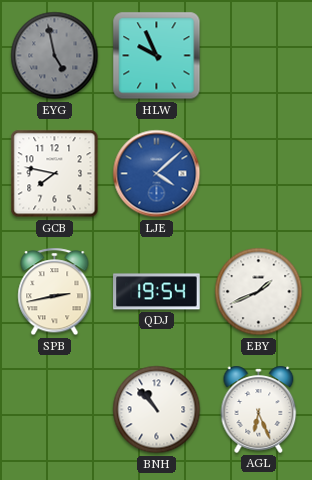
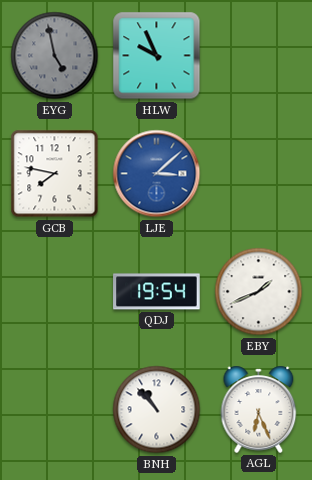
LJE: 4:08 -> 3:08 (157, 174)
SPB: 2:43 -> none (55, 292)
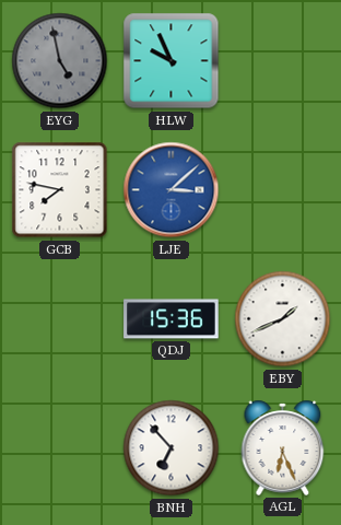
QDJ: 19:54 -> 15:36 (172, 319)
BNH: 10:53 -> 6:53 (172, 448)
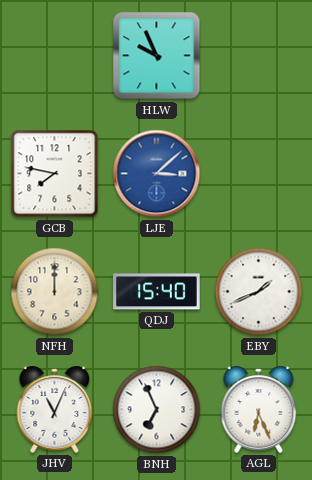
EYG: 4:58 -> none (60, 61)
NFH: none -> 12:00 (55, 292)
QDJ: 15:36 -> 15:40 (157, 292)
JHV: none -> 11:04 (55, 409)
BNH: 6:53 -> 6:56 (157, 410)
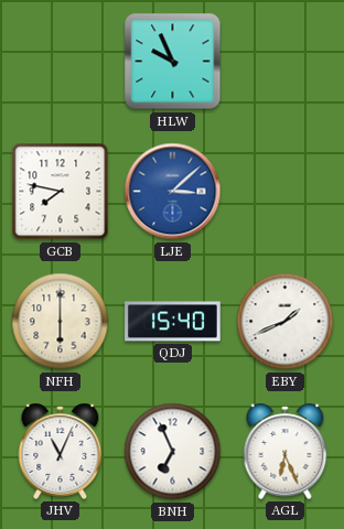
NFH: 12:00 -> 6:00 (61, 322)
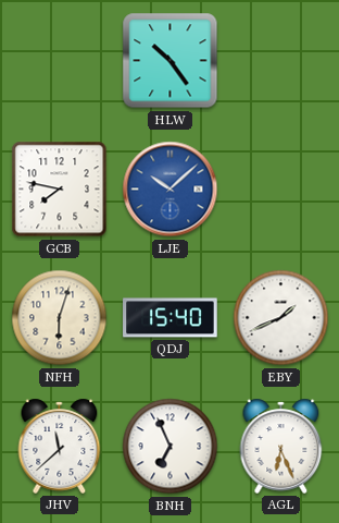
HLW: 9:56 -> 10:24 (171, 61)
LJE: 3:08 -> 10:08 (171, 190)
NFH: 6:00 -> 6:03 (60, 318)
JHV: 11:04 -> 11:38 (60, 446)
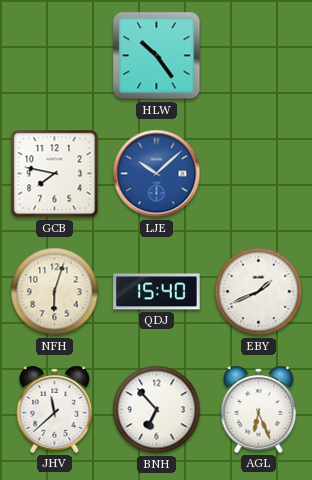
BNH: 6:56 -> 6:53 (157, 410)
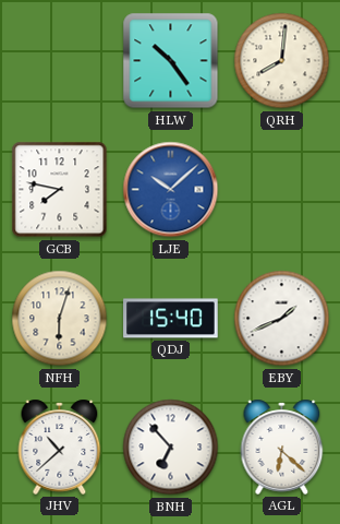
QRH: none -> 8:01 (282, 61)
JHV: 11:38 -> 10:38 (60, 446)
AGL: 6:26 -> 6:22 (282, 446)
